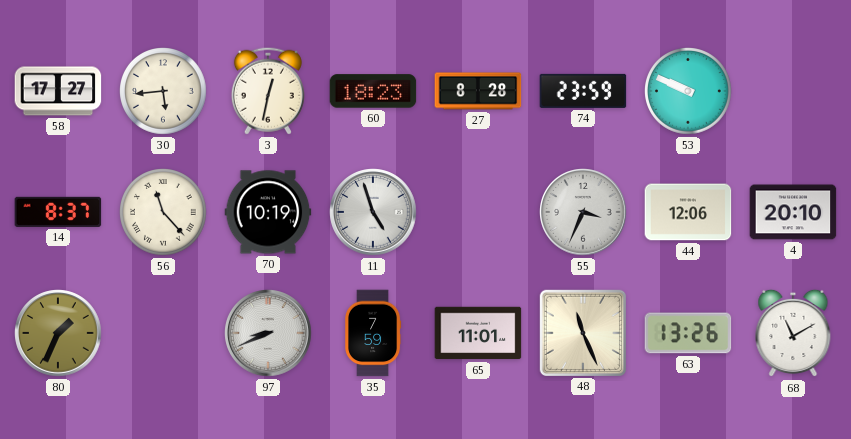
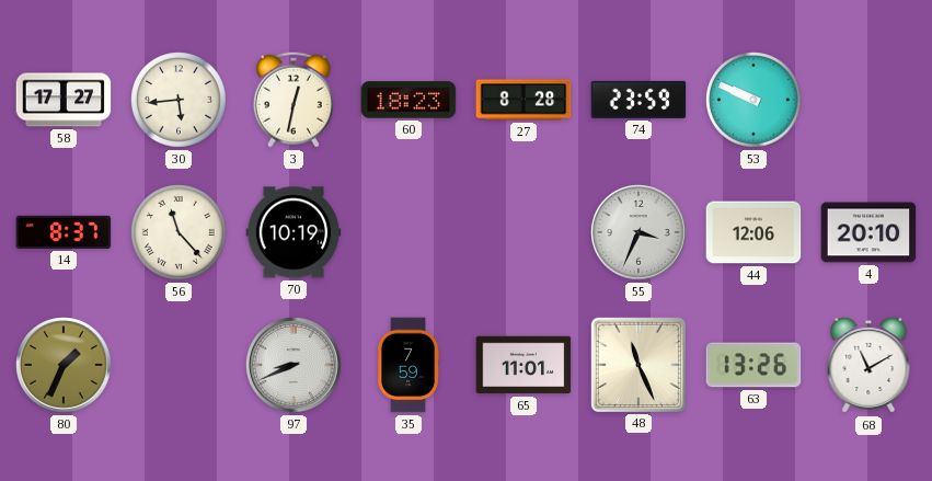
11: 4:57 -> none (373, 212)
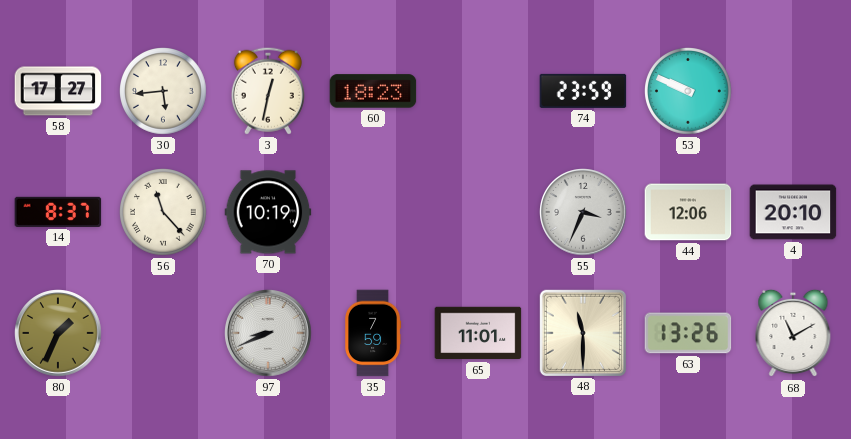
27: 8:28 -> none (523, 100)
48: 11:26 -> 11:30 (582, 332)
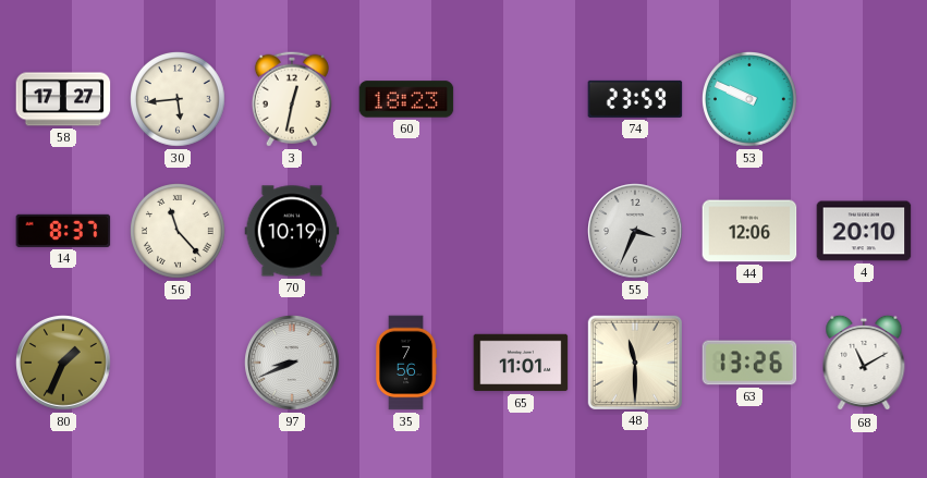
35: 7:59 -> 7:56 (407, 363)
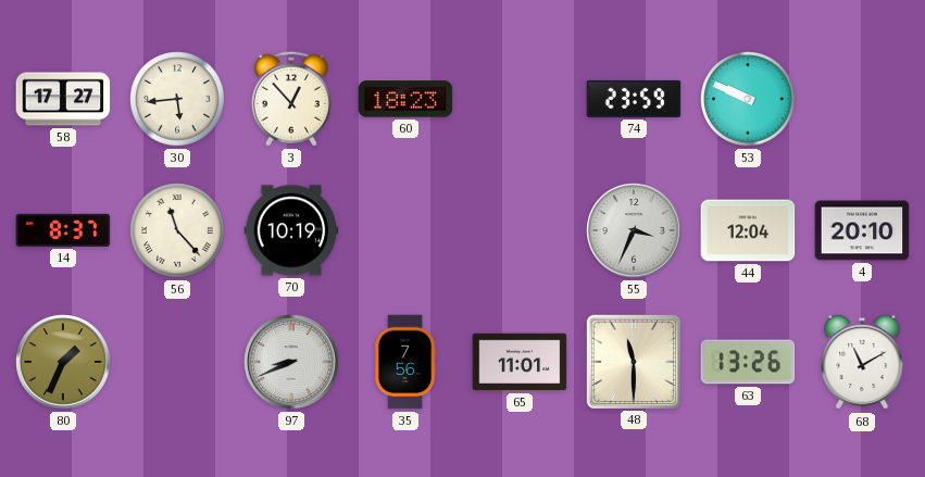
3: 12:32 -> 12:53 (291, 99)
44: 12:06 -> 12:04 (748, 230)
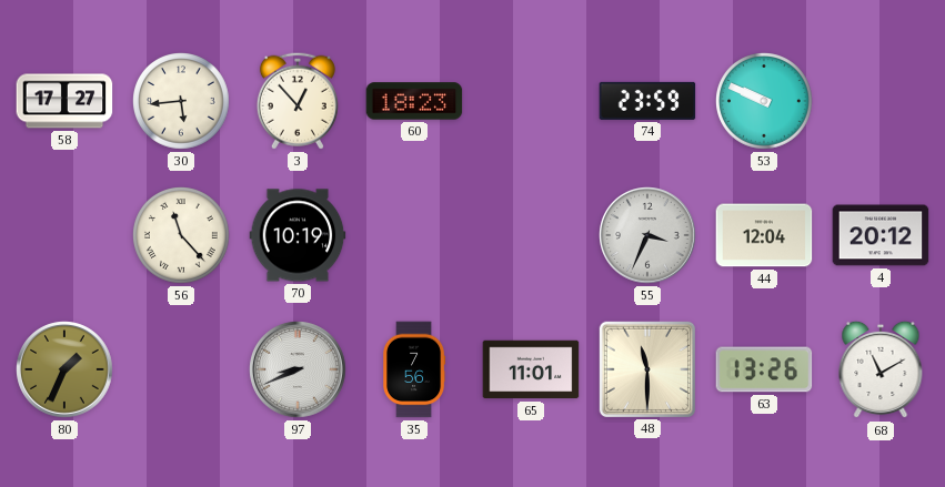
14: 8:37 -> none (63, 230)
4: 20:10 -> 20:12 (881, 235)
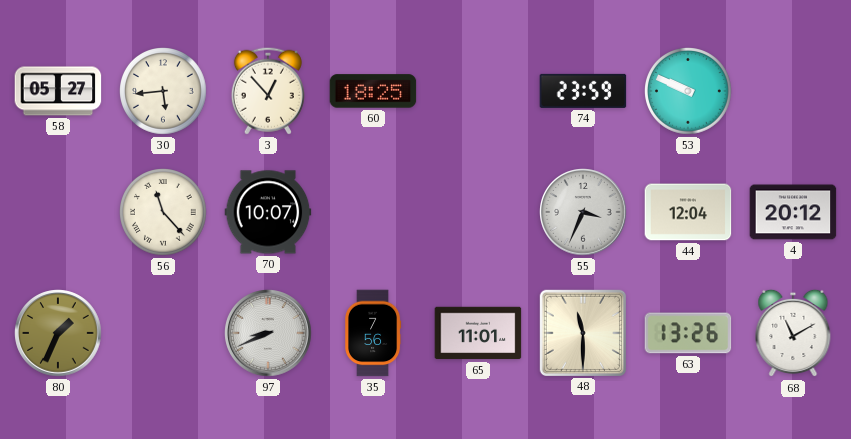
58: 17:27 -> 05:27 (58, 91)
60: 18:23 -> 18:25 (373, 91)
70: 10:19 -> 10:07 (268, 212)
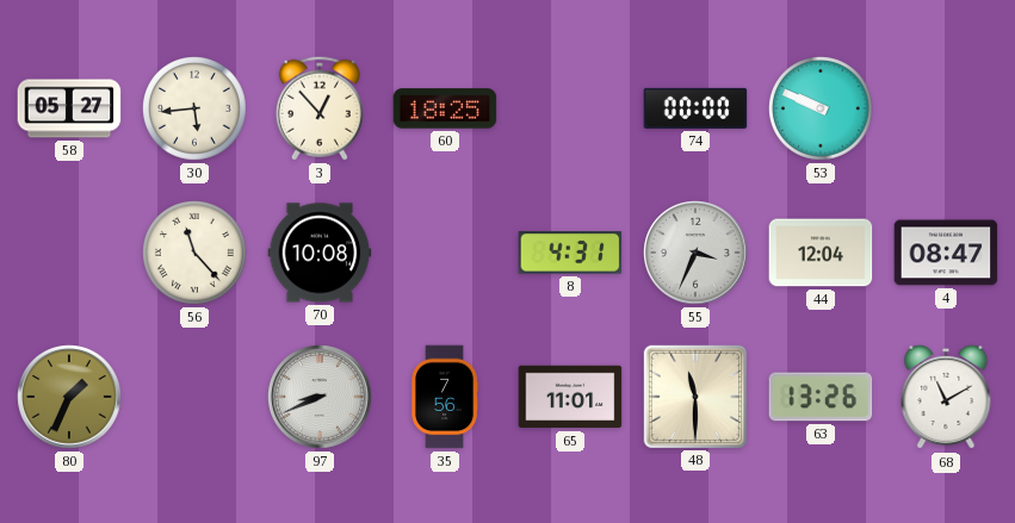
74: 23:59 -> 00:00 (695, 108)
70: 10:07 -> 10:08 (320, 253)
8: none -> 4:31 (570, 253)
4: 20:12 -> 08:47 (946, 253)
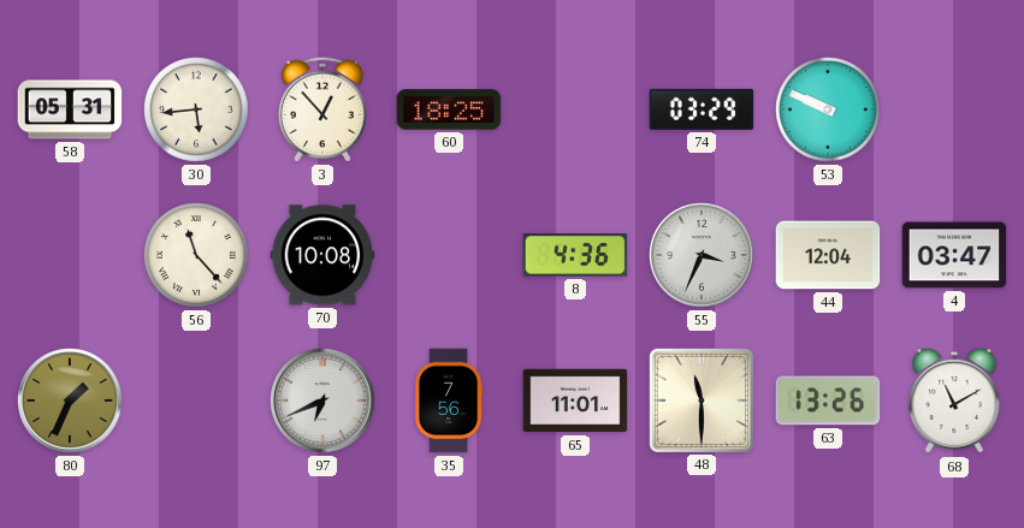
58: 05:27 -> 05:31 (70, 109)
74: 00:00 -> 03:29 (702, 109)
8: 4:31 -> 4:36 (575, 255)
4: 08:47 -> 03:47 (954, 255)
97: 8:41 -> 6:41 (322, 401)
